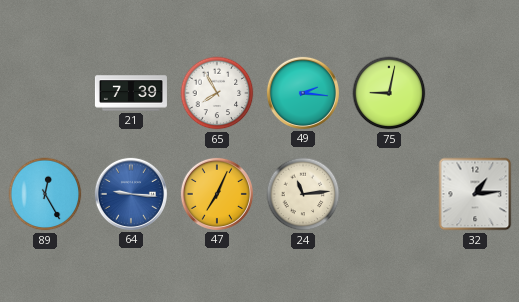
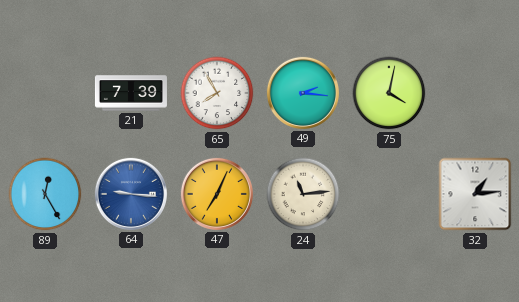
75: 9:02 -> 4:02 (389, 93)
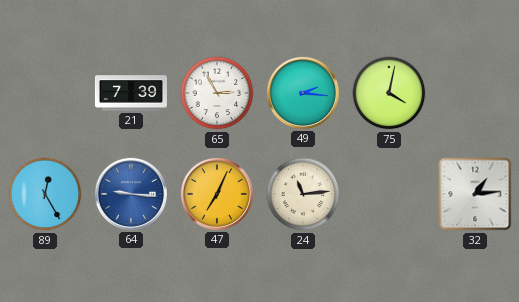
65: 7:55 -> 2:55 (217, 93)
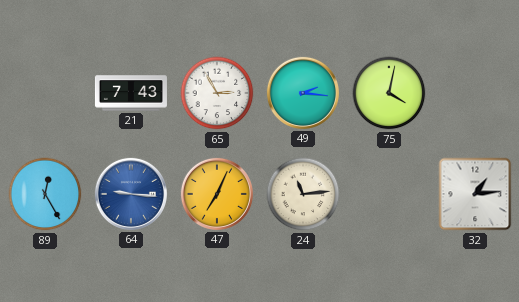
21: 7:39 -> 7:43 (131, 93)
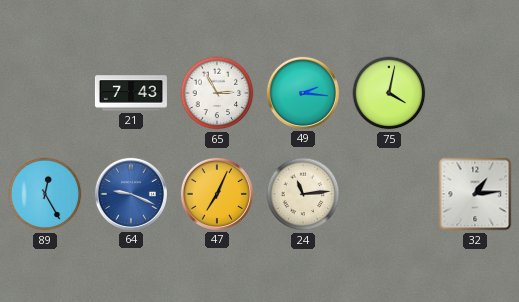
64: 9:16 -> 9:19 (131, 194)
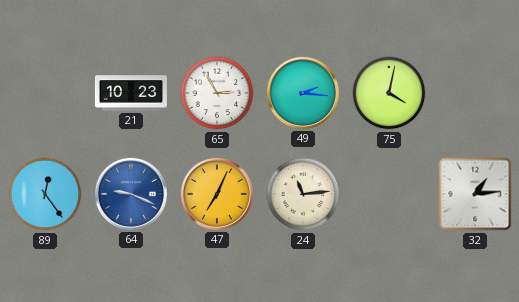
21: 7:43 -> 10:23 (131, 93)
89: 12:25 -> 12:24 (45, 194)
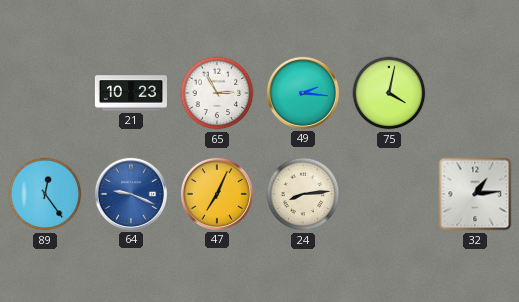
24: 11:14 -> 8:14 (303, 194)
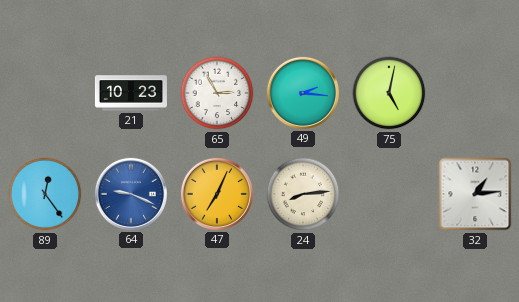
75: 4:02 -> 5:02 (389, 93)
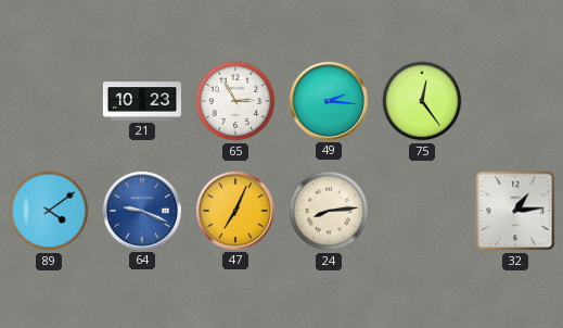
75: 5:02 -> 12:24 (422, 101)
89: 12:24 -> 4:09 (49, 211)
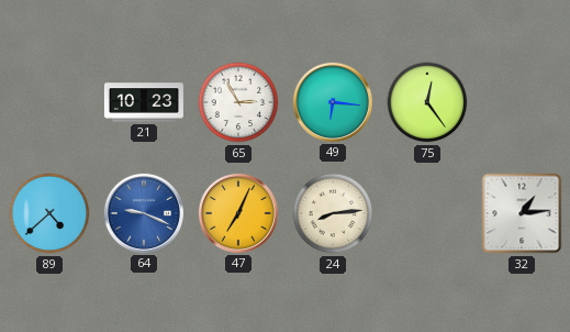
49: 2:16 -> 6:16 (333, 102)
89: 4:09 -> 4:38 (49, 213)
